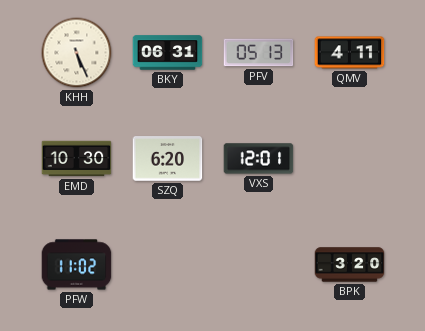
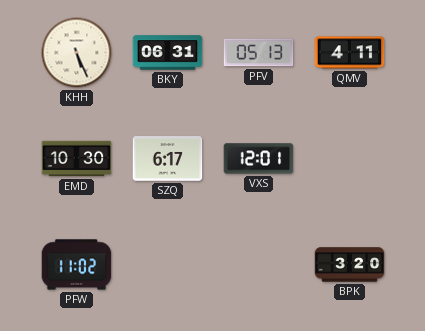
SZQ: 6:20 -> 6:17 (168, 159)
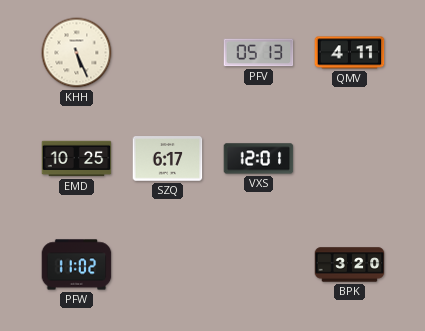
BKY: 06:31 -> none (168, 53)
EMD: 10:30 -> 10:25 (77, 159)
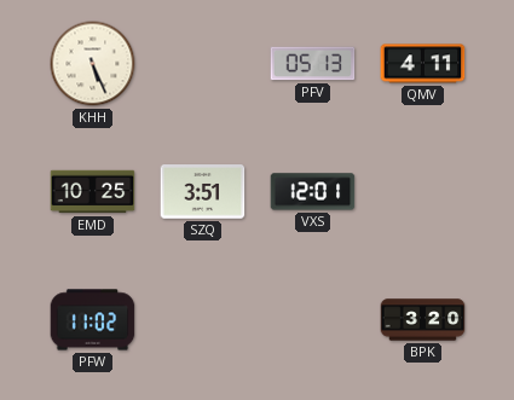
SZQ: 6:17 -> 3:51 (203, 192)
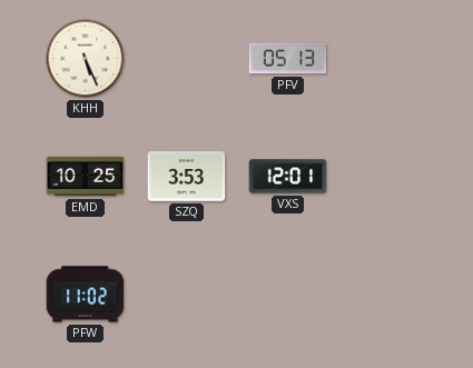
QMV: 4:11 -> none (423, 64)
SZQ: 3:51 -> 3:53 (187, 177)
BPK: 3:20 -> none (423, 320)
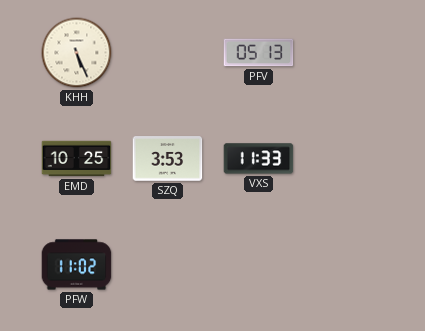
VXS: 12:01 -> 11:33 (259, 159)
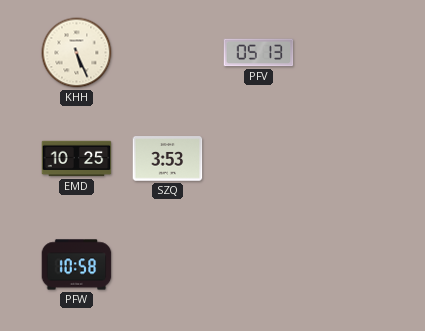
VXS: 11:33 -> none (259, 159)
PFW: 11:02 -> 10:58 (77, 265)
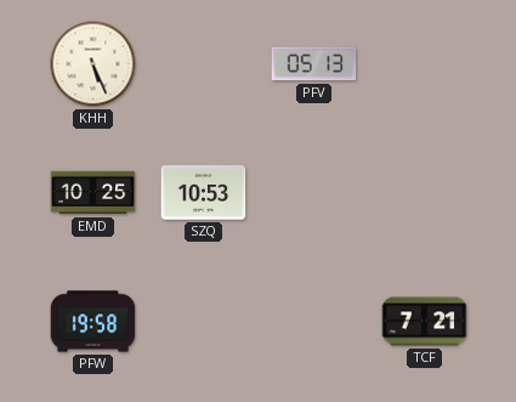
SZQ: 3:53 -> 10:53 (204, 193)
PFW: 10:58 -> 19:58 (93, 322)
TCF: none -> 7:21 (425, 322)
